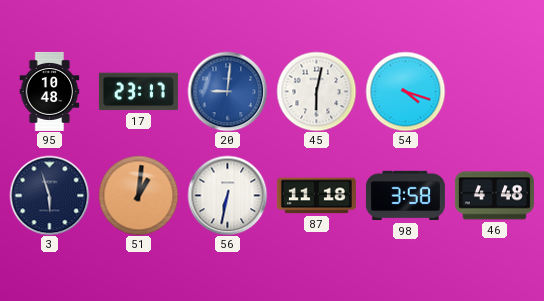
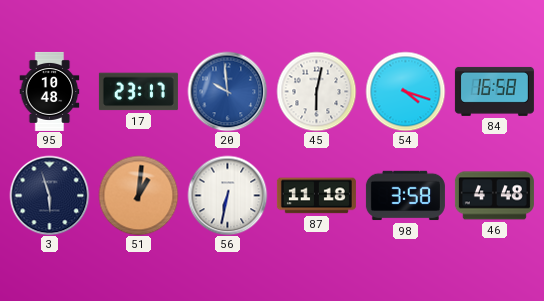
20: 9:01 -> 9:59 (227, 91)
84: none -> 16:58 (494, 91)
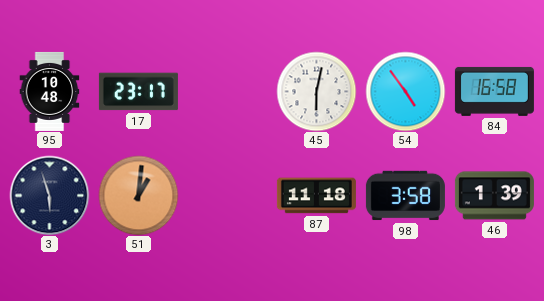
20: 9:59 -> none (227, 91)
54: 4:18 -> 4:54 (405, 91)
56: 6:32 -> none (227, 195)
46: 4:48 -> 1:39 (494, 196)
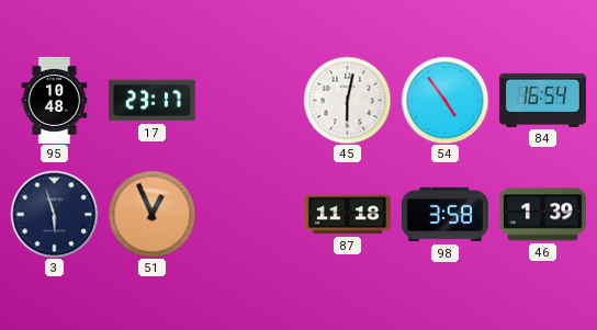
84: 16:58 -> 16:54 (542, 100)
51: 1:01 -> 12:56 (151, 214)
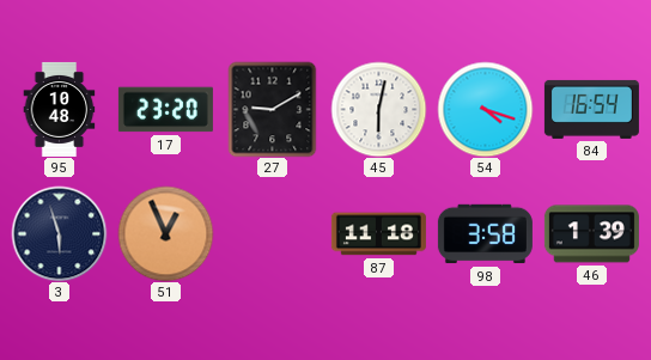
17: 23:17 -> 23:20 (165, 110)
27: none -> 9:10 (273, 109)
54: 4:54 -> 4:18 (485, 109)
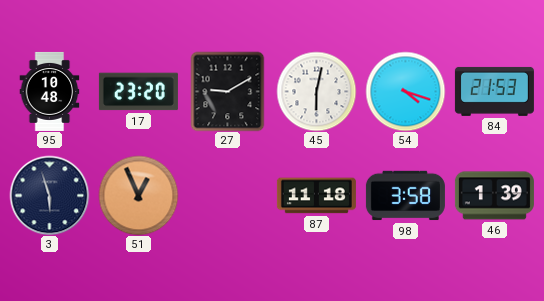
84: 16:54 -> 21:53 (494, 91)
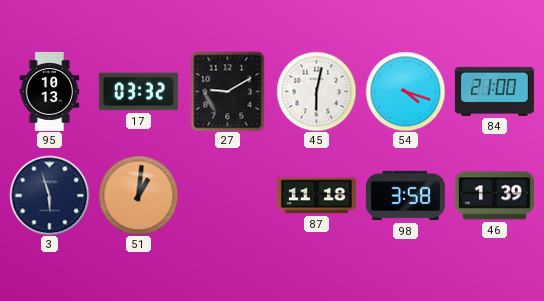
95: 10:48 -> 10:13 (50, 91)
17: 23:20 -> 03:32 (138, 92)
84: 21:53 -> 21:00 (494, 91)
51: 12:56 -> 1:01 (138, 195)
